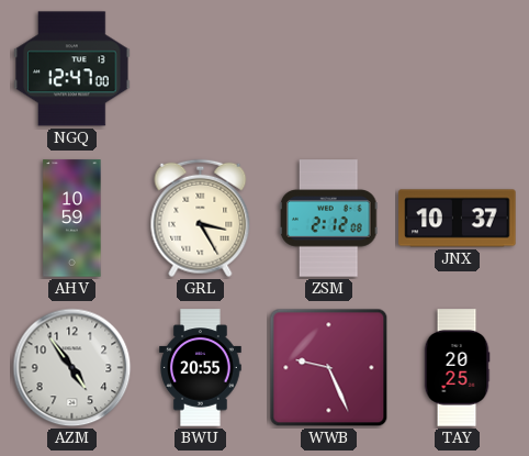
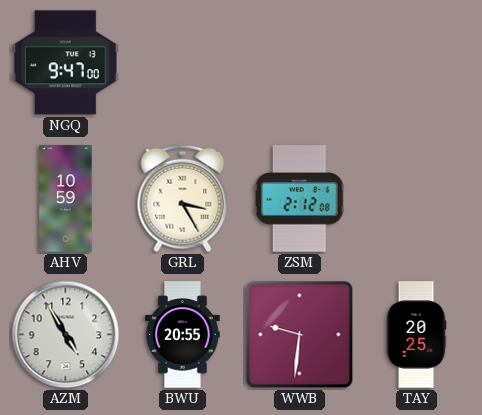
NGQ: 12:47 -> 9:47 (66, 63)
JNX: 10:37 -> none (458, 219)
AZM: 4:54 -> 4:55 (66, 335)
WWB: 9:26 -> 9:31 (300, 335)
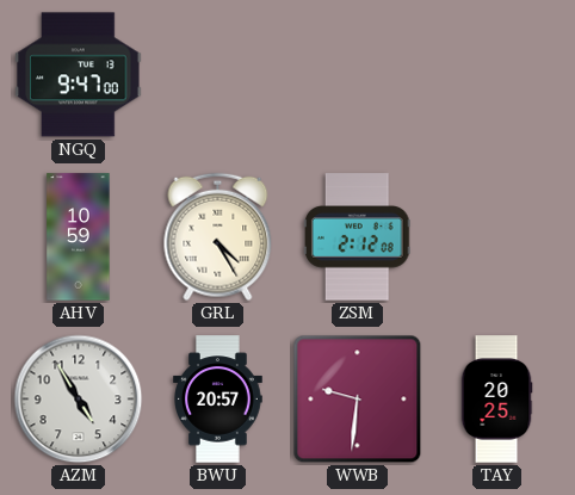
GRL: 3:25 -> 4:25 (218, 237)
BWU: 20:55 -> 20:57 (218, 400)
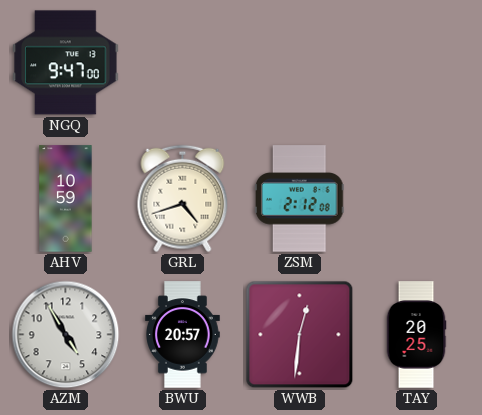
GRL: 4:25 -> 4:42 (183, 199)
WWB: 9:31 -> 12:31 (300, 335)
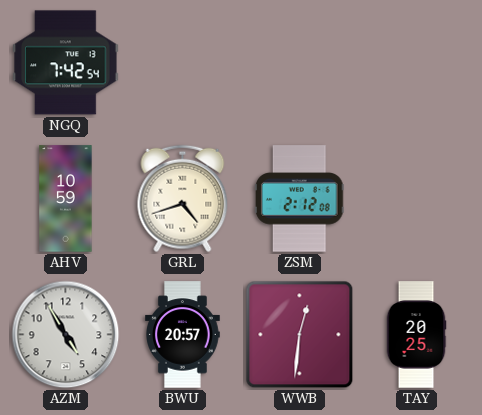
NGQ: 9:47 -> 7:42 (66, 63)
